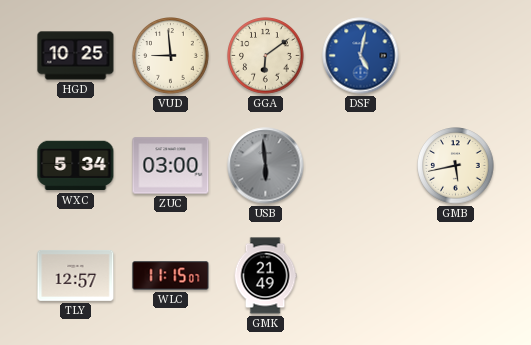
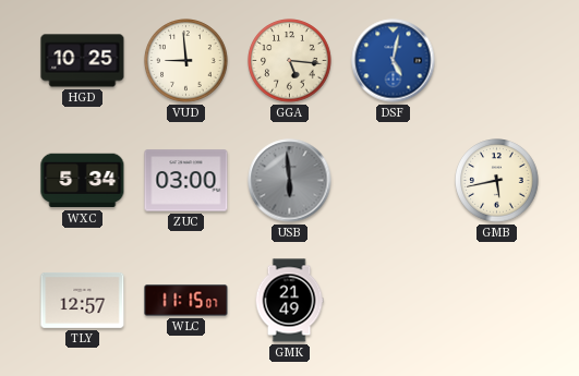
GGA: 6:09 -> 5:16 (290, 61)
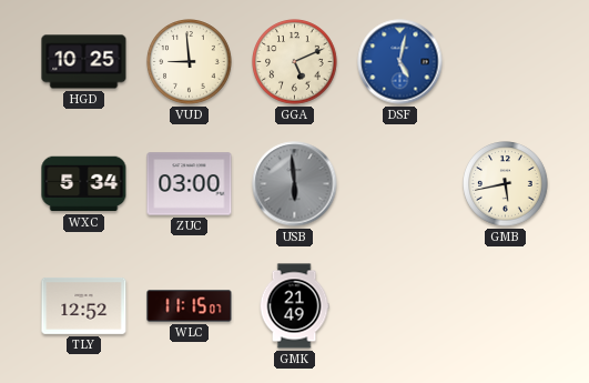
GGA: 5:16 -> 5:11 (295, 62)
TLY: 12:57 -> 12:52 (84, 305)
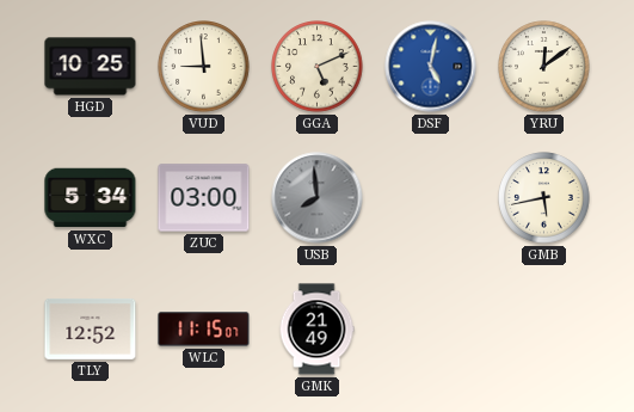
YRU: none -> 12:09 (544, 67)
USB: 5:59 -> 7:59 (318, 198)
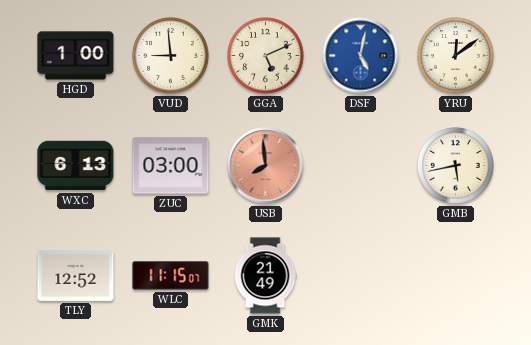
HGD: 10:25 -> 1:00 (76, 56)
WXC: 5:34 -> 6:13 (76, 166)
USB dial: grey -> salmon (266, 166)
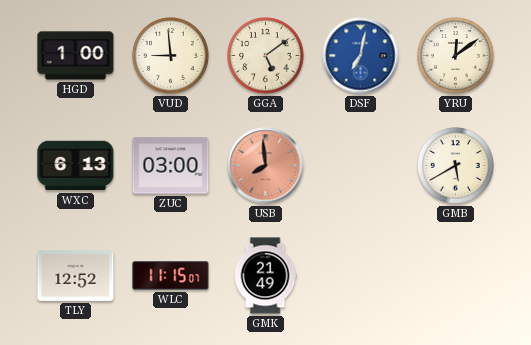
GGA: 5:11 -> 5:09 (266, 56)
DSF: 5:02 -> 7:02 (361, 56)
GMB: 5:43 -> 5:40 (456, 166)
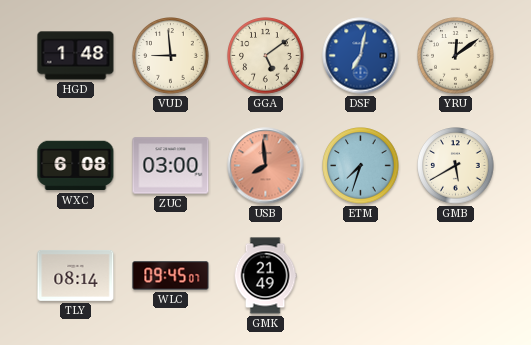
HGD: 1:00 -> 1:48 (76, 56)
WXC: 6:13 -> 6:08 (76, 166)
ETM: none -> 7:33 (361, 166)
TLY: 12:52 -> 08:14 (76, 275)
WLC: 11:15 -> 09:45 (171, 276)
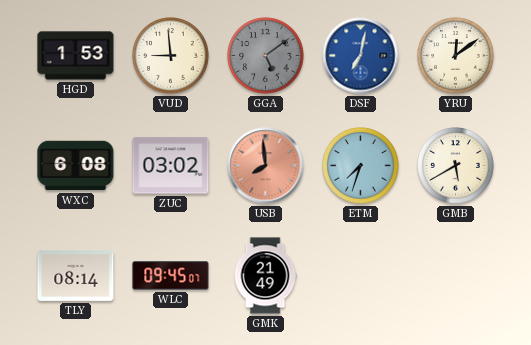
HGD: 1:48 -> 1:53 (76, 56)
GGA dial: cream -> grey (266, 56)
ZUC: 03:00 -> 03:02 (171, 166)
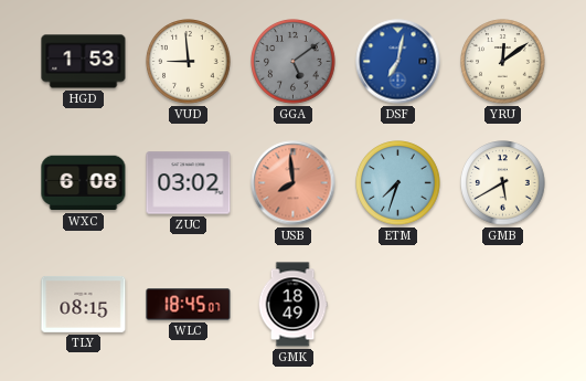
TLY: 08:14 -> 08:15 (84, 304)
WLC: 09:45 -> 18:45 (189, 305)
GMK: 21:49 -> 18:49 (292, 305)
